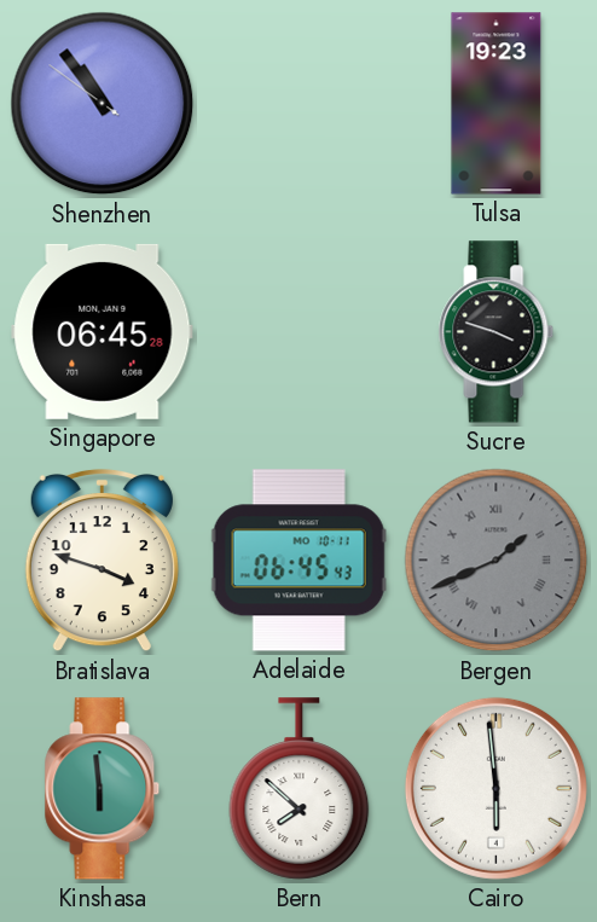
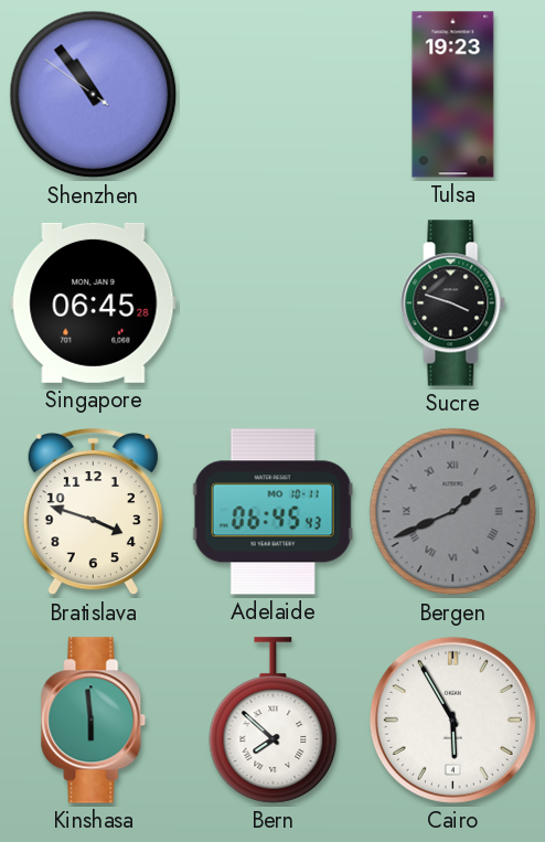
Cairo: 5:59 -> 5:55 (452, 720)
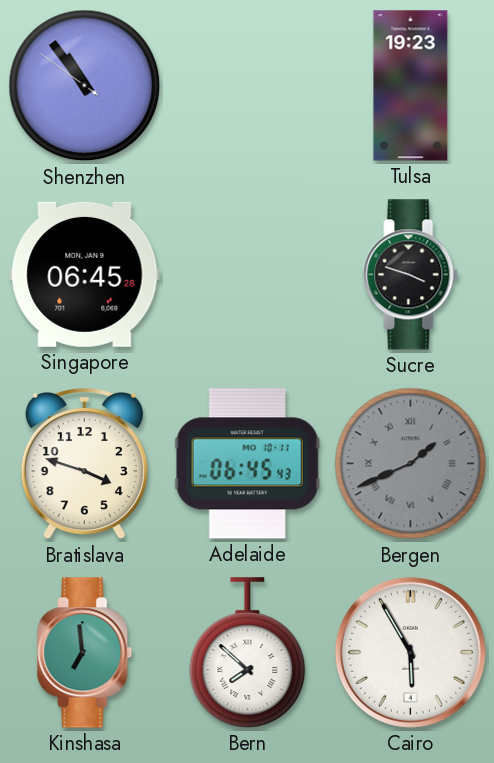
Kinshasa: 5:59 -> 6:59 (85, 653)
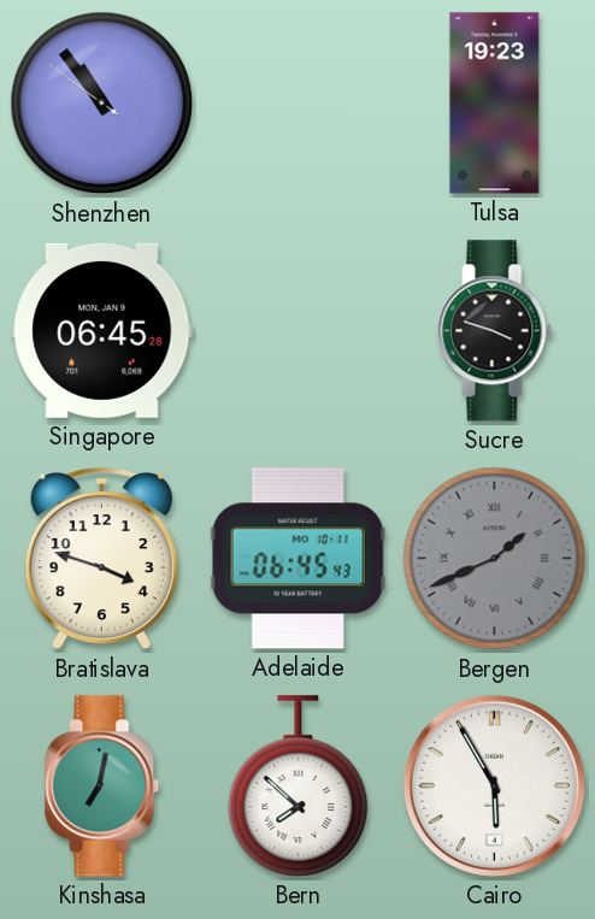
Kinshasa: 6:59 -> 7:02 (102, 787)
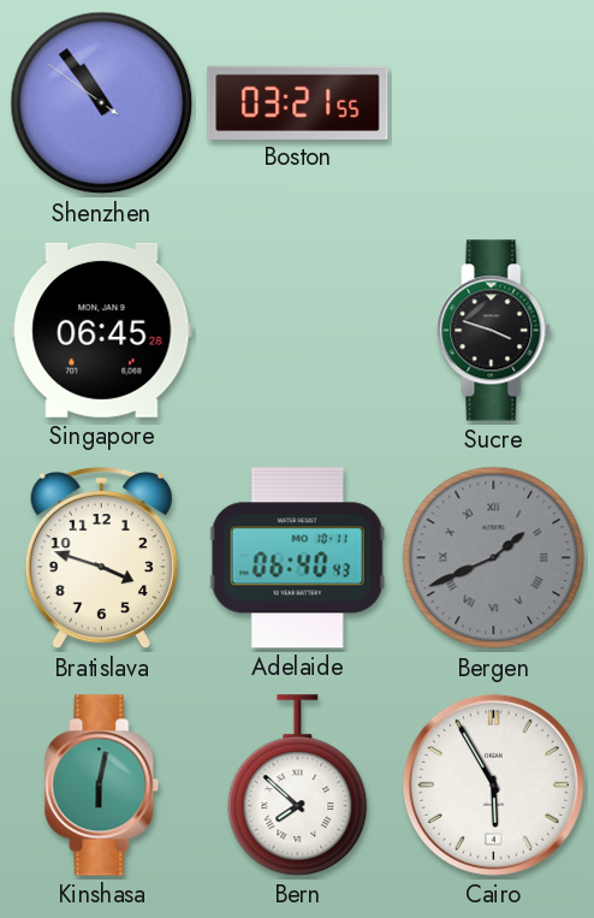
Boston: none -> 03:21 (298, 102)
Tulsa: 19:23 -> none (495, 104)
Adelaide: 06:45 -> 06:40 (297, 558)
Kinshasa: 7:02 -> 6:02 (102, 786)
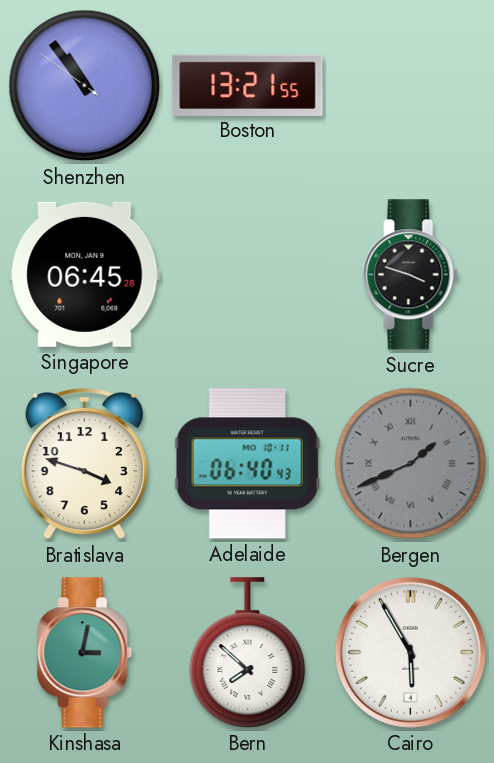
Boston: 03:21 -> 13:21 (248, 85)
Kinshasa: 6:02 -> 3:02 (85, 653)
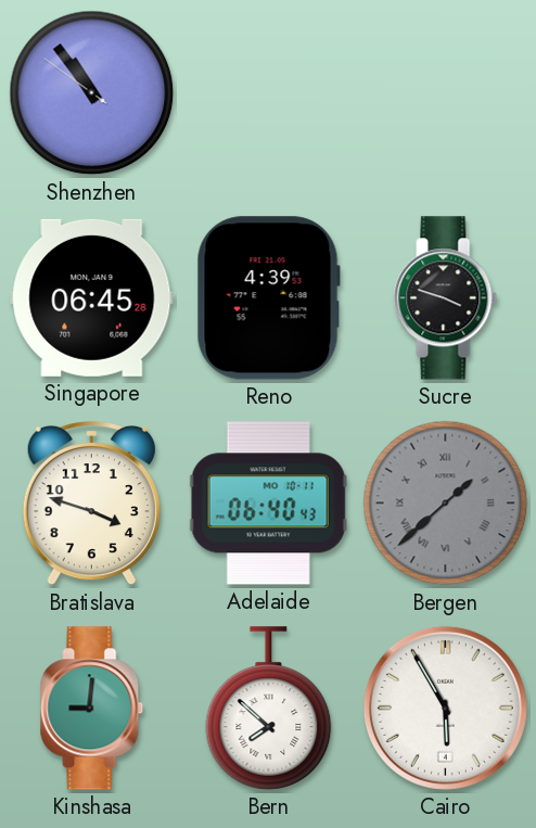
Boston: 13:21 -> none (248, 85)
Reno: none -> 4:39 (268, 298)
Bergen: 1:41 -> 1:38 (446, 504)
Kinshasa: 3:02 -> 9:01 (92, 709)
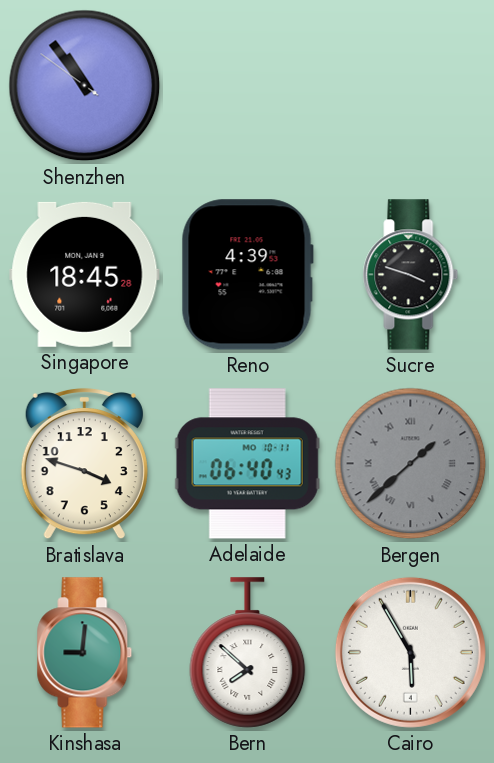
Singapore: 06:45 -> 18:45 (85, 274)
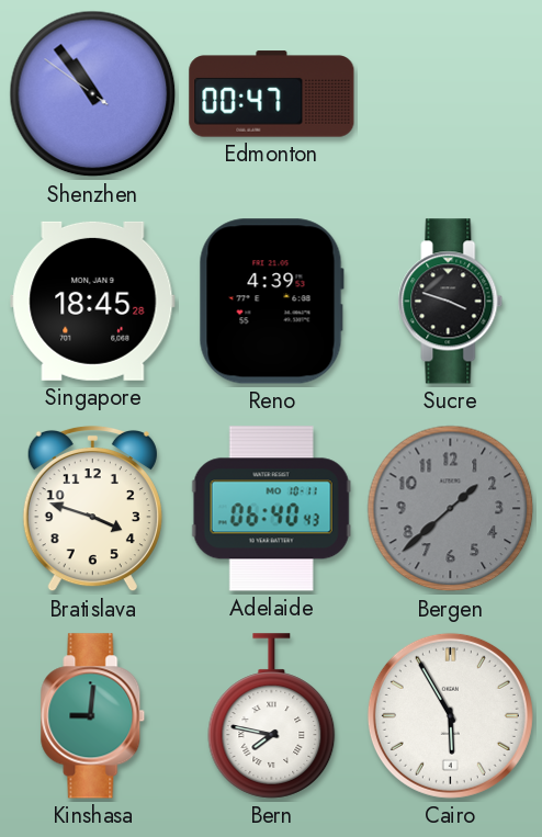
Edmonton: none -> 00:47 (272, 94)
Bergen numerals: Roman -> Arabic (451, 509)
Bern: 7:52 -> 7:47 (272, 716)
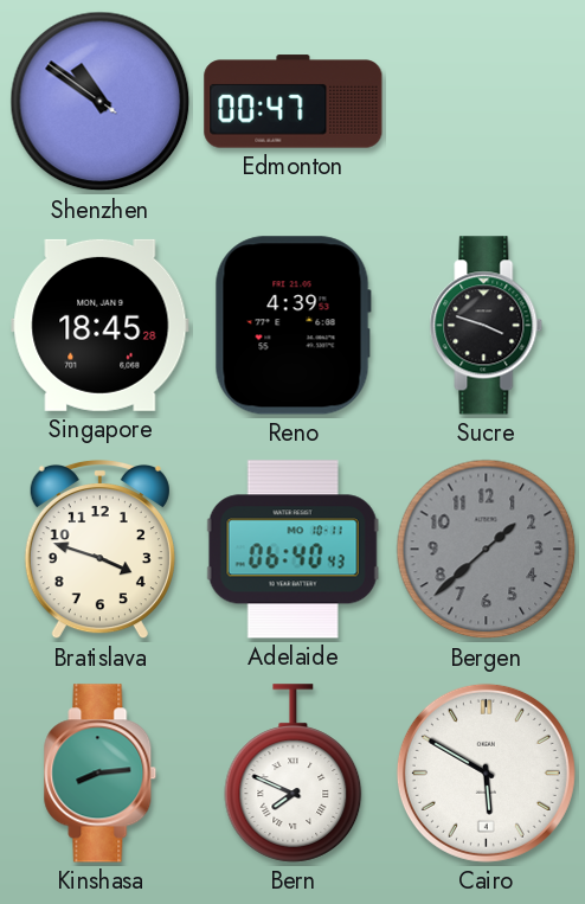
Shenzhen: 10:53 -> 10:50 (101, 102)
Kinshasa: 9:01 -> 8:14 (101, 774)
Bern: 7:47 -> 7:49 (294, 774)
Cairo: 5:55 -> 5:50 (486, 772)
